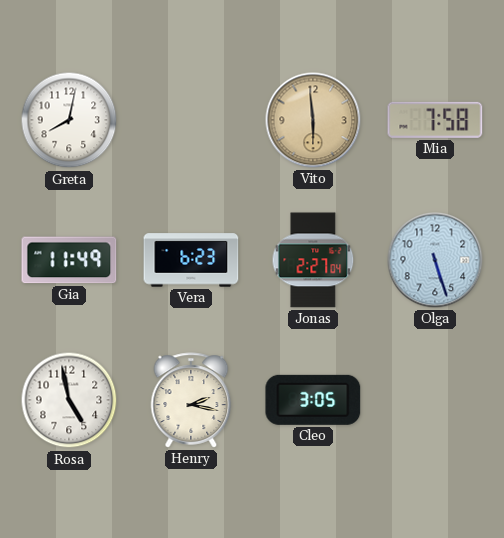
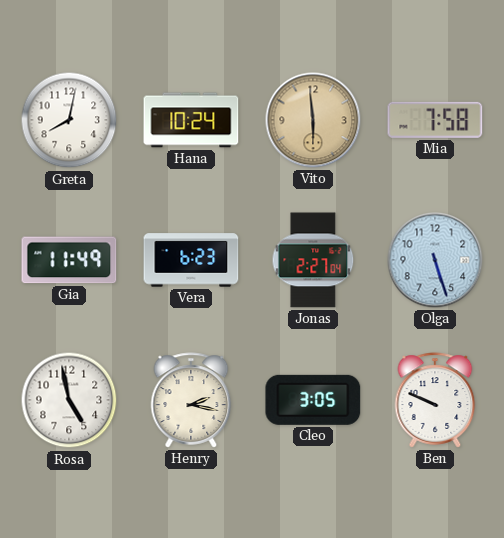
Hana: none -> 10:24 (191, 120)
Ben: none -> 9:49 (435, 400)
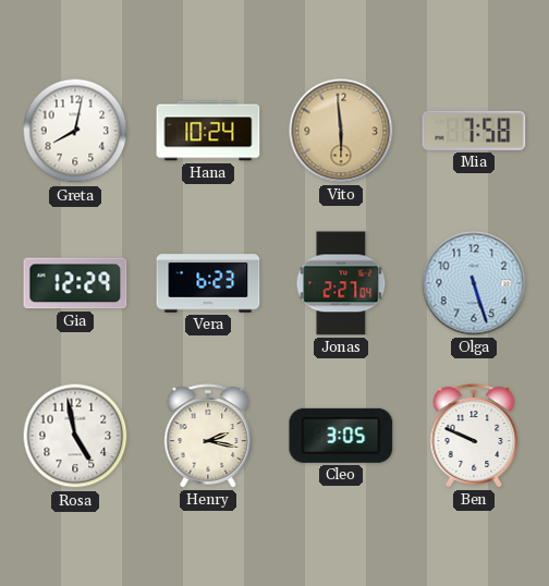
Gia: 11:49 -> 12:29 (75, 283)
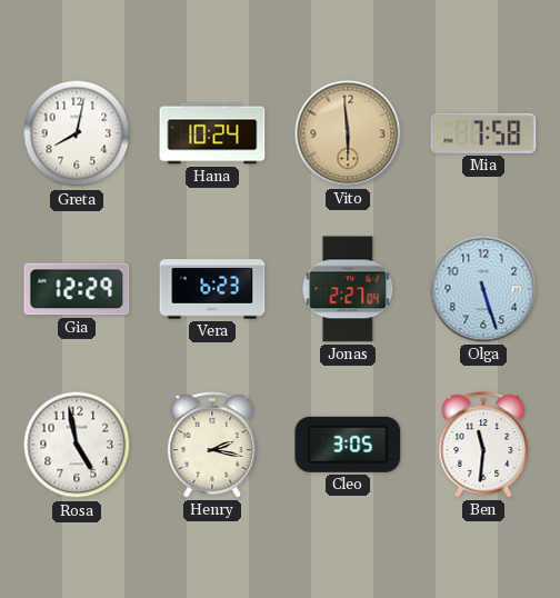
Ben: 9:49 -> 11:31 (483, 445)
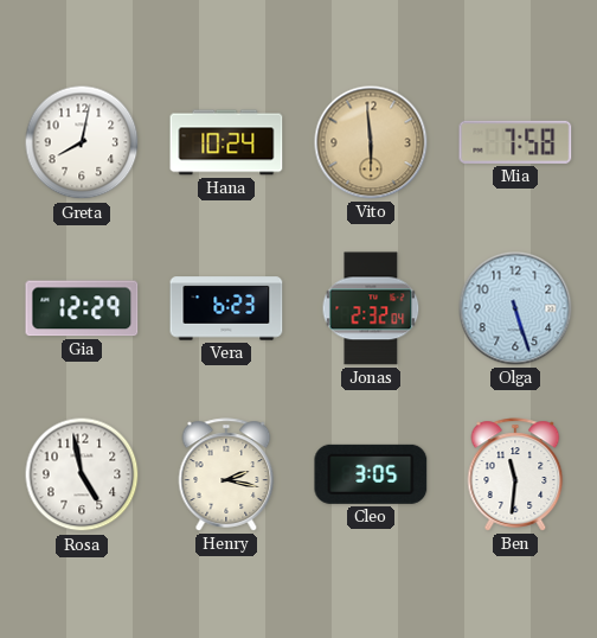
Jonas: 2:27 -> 2:32 (371, 308)
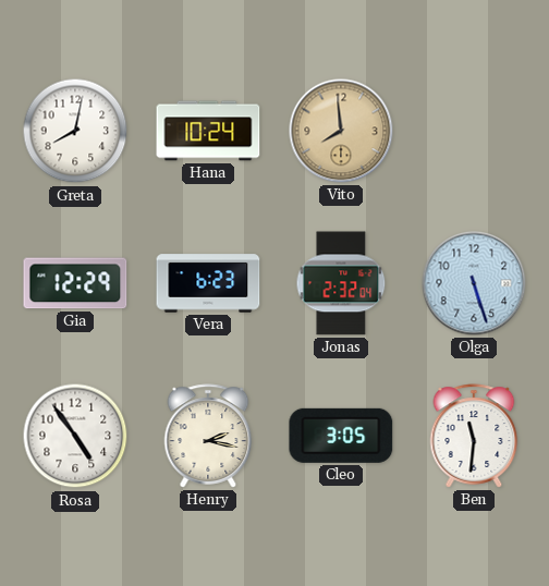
Vito: 5:59 -> 7:59 (341, 131)
Mia: 7:58 -> none (515, 142)
Rosa: 4:58 -> 4:54 (75, 436)
